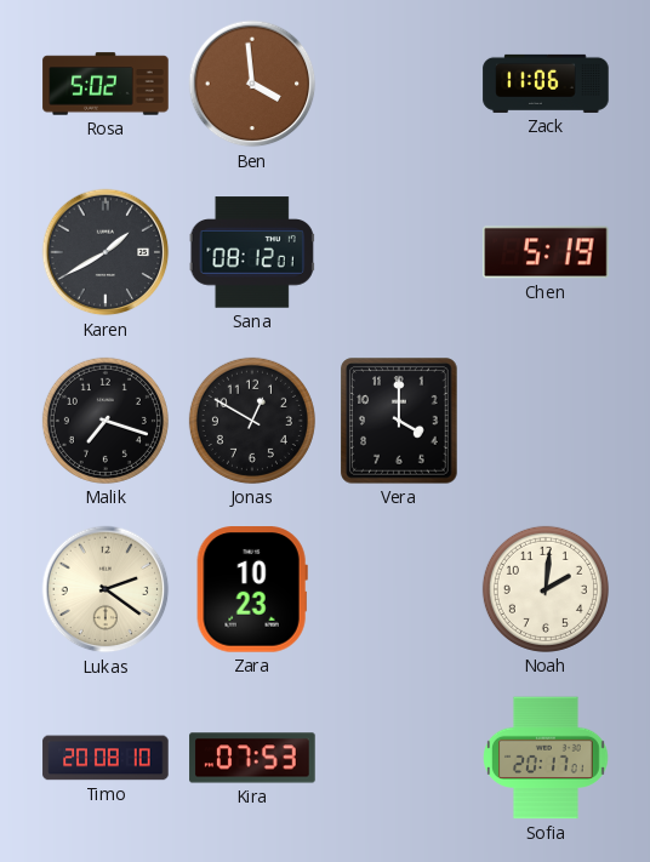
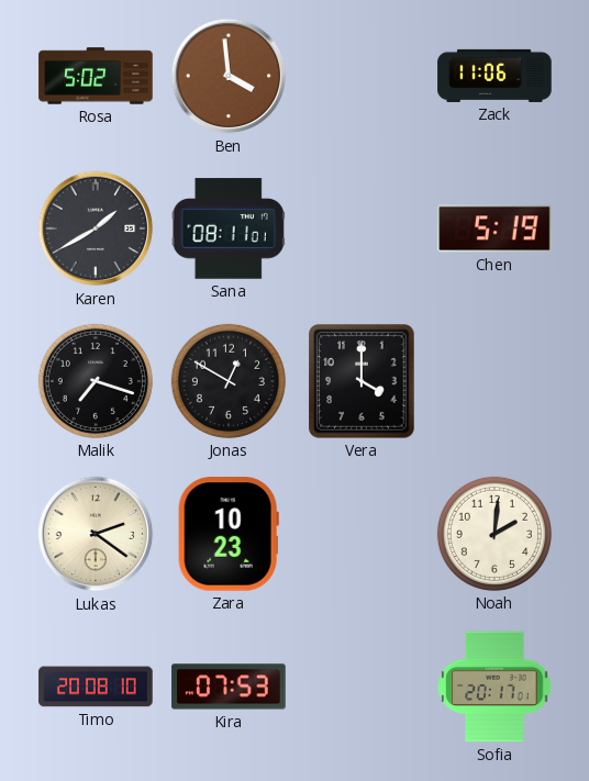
Sana: 08:12 -> 08:11 (229, 228)
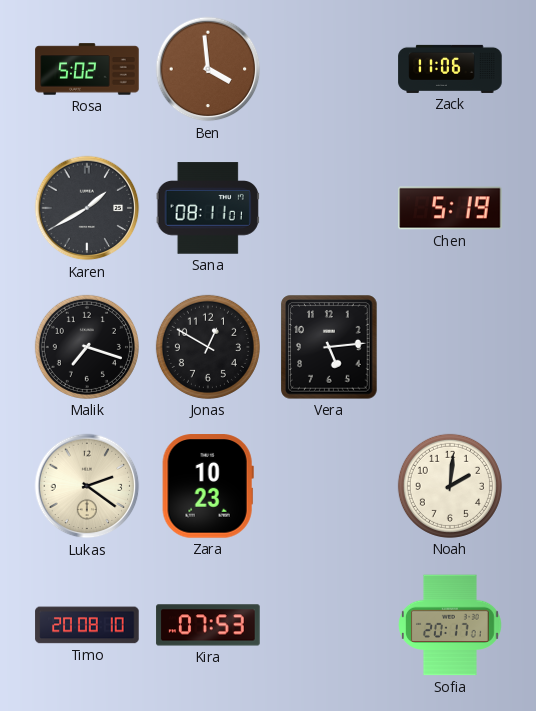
Vera: 4:00 -> 5:14 (329, 347)
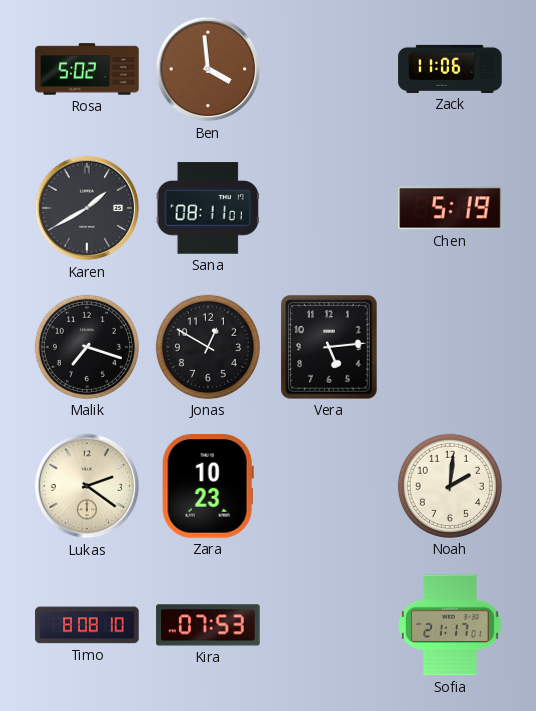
Timo: 20:08 -> 8:08 (87, 625)
Sofia: 20:17 -> 21:17 (451, 625)
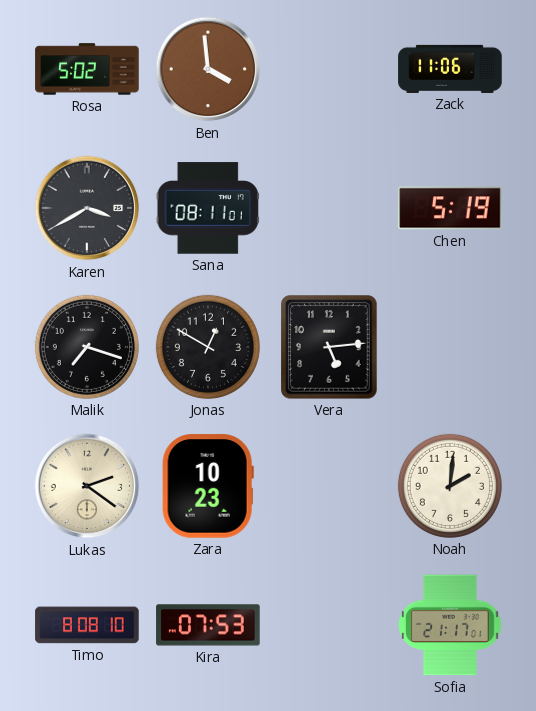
Karen: 1:40 -> 3:40 (87, 208)
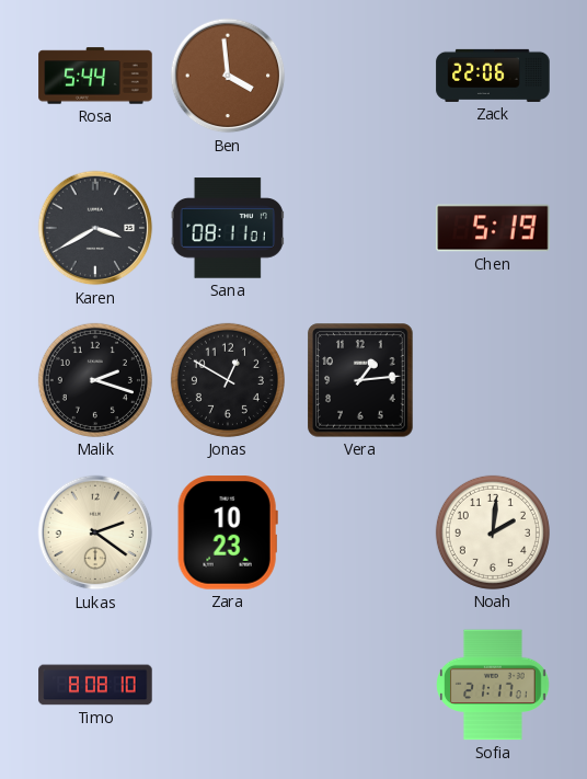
Rosa: 5:02 -> 5:44 (95, 76)
Zack: 11:06 -> 22:06 (493, 76)
Malik: 7:18 -> 2:18 (95, 380)
Vera: 5:14 -> 1:14 (360, 380)
Kira: 07:53 -> none (208, 625)
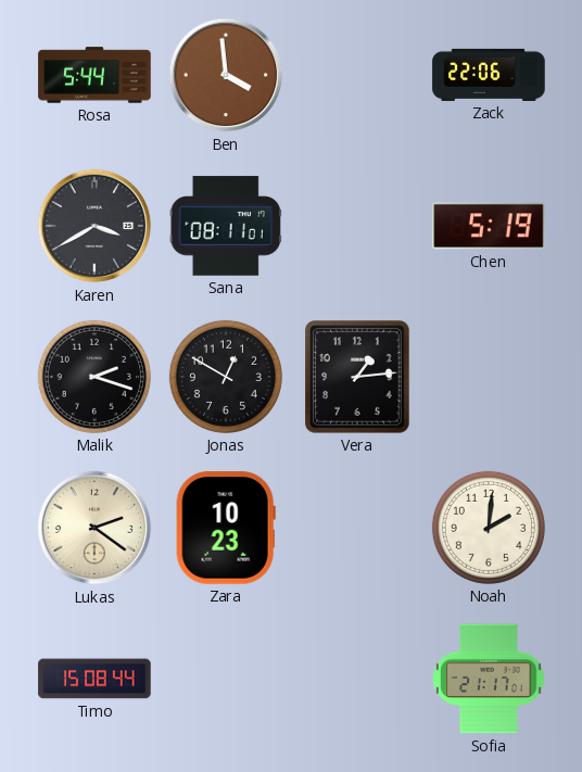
Timo: 8:08 -> 15:08 (94, 679)
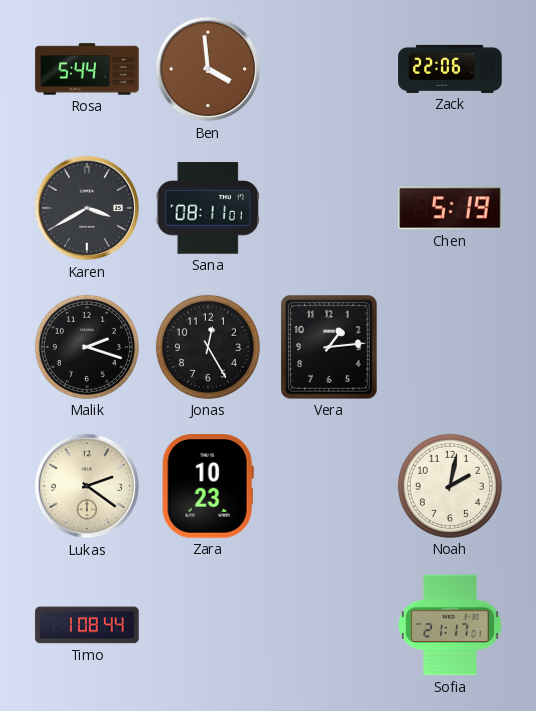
Jonas: 12:50 -> 12:25 (208, 347)
Noah: 2:01 -> 2:02 (450, 486)
Timo: 15:08 -> 1:08 (87, 625)
